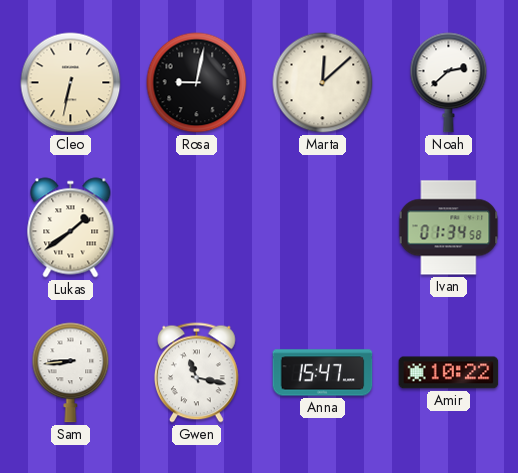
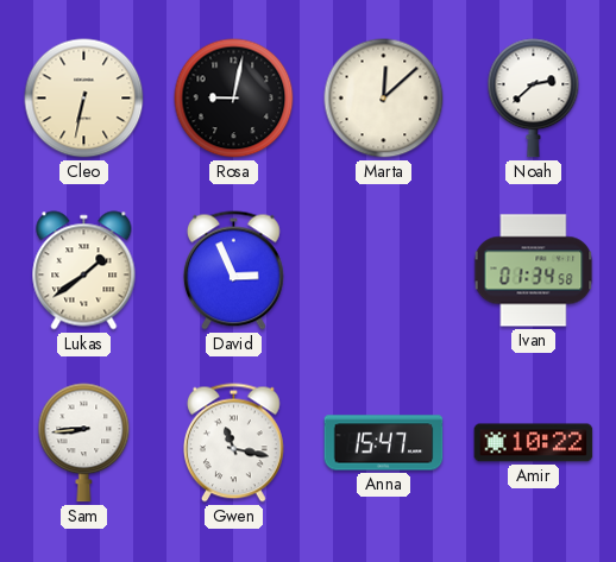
David: none -> 2:56 (233, 271)
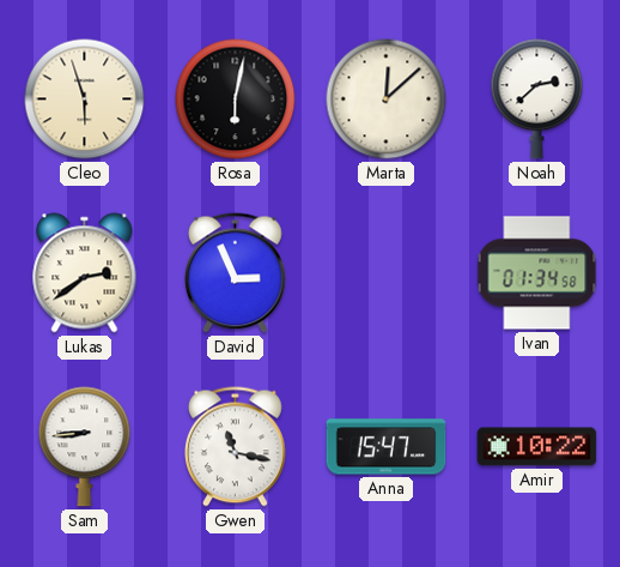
Cleo: 6:32 -> 5:57 (85, 99)
Rosa: 9:02 -> 6:02 (236, 99)
Lukas: 1:39 -> 2:39 (85, 273)
